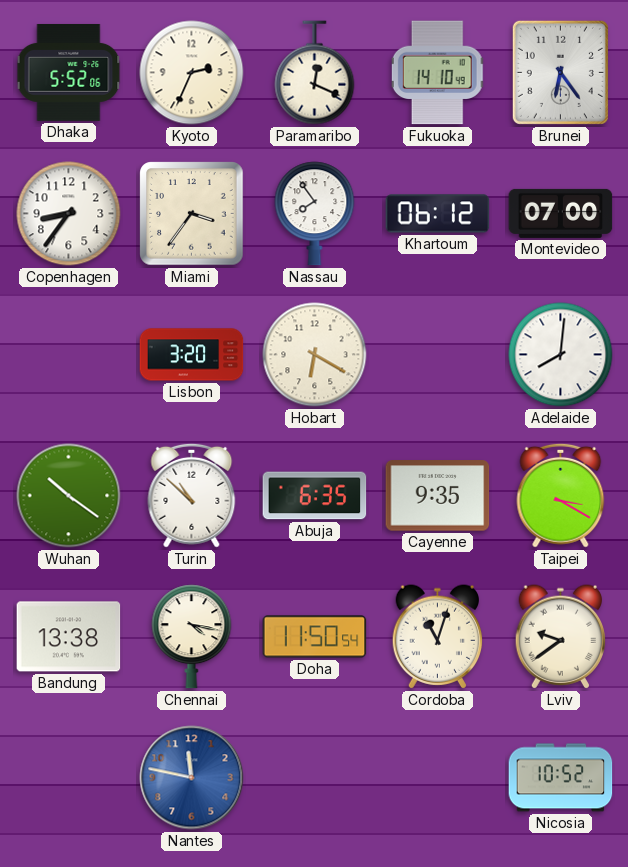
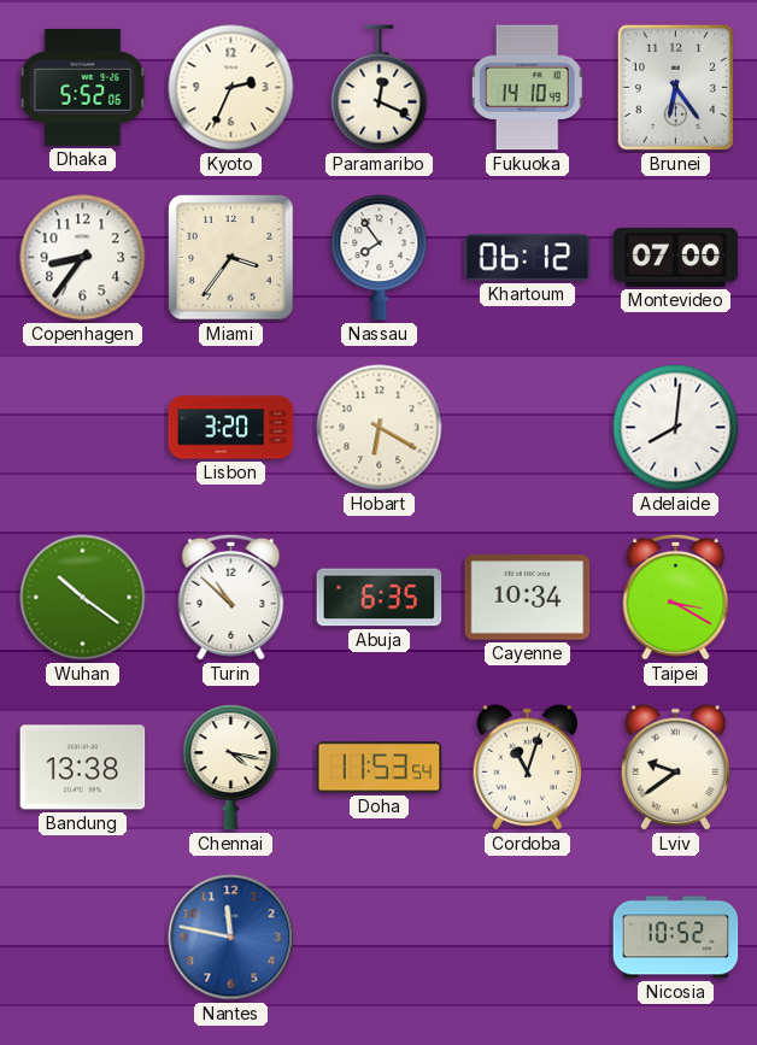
Cayenne: 9:35 -> 10:34 (528, 598)
Doha: 11:50 -> 11:53 (380, 768)
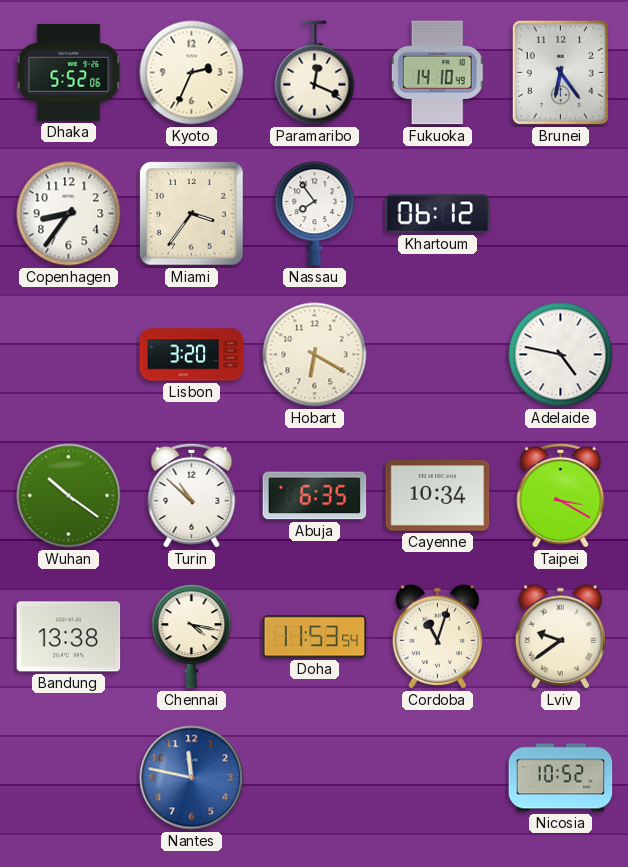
Montevideo: 07:00 -> none (676, 257)
Adelaide: 8:01 -> 4:47 (561, 355)
